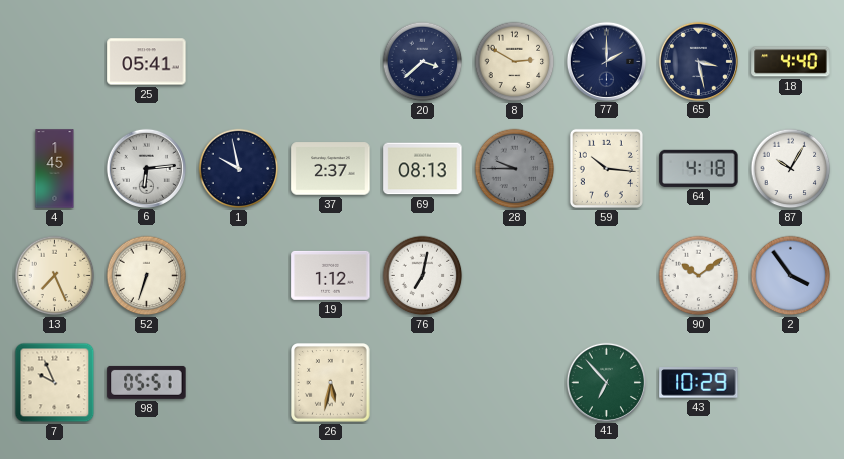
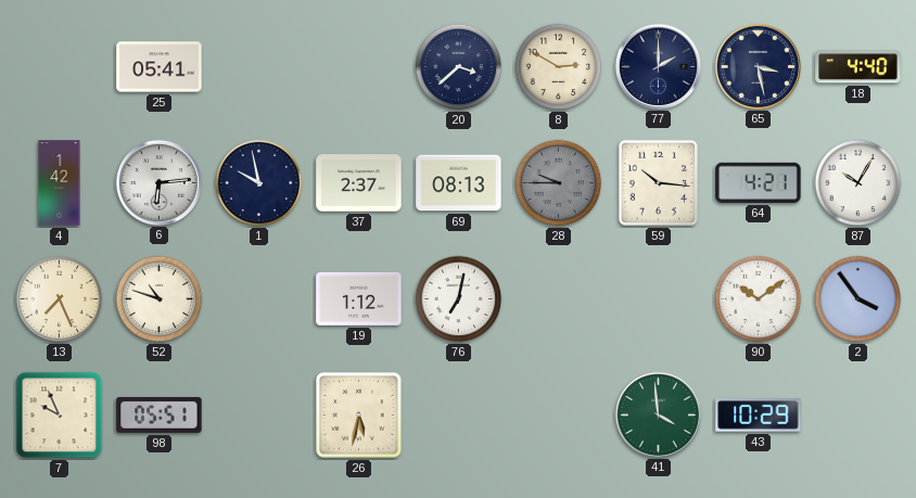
4: 1:45 -> 1:42 (60, 183)
64: 4:18 -> 4:21 (759, 182)
52: 6:33 -> 10:48 (160, 299)
41: 6:53 -> 3:59 (658, 414)
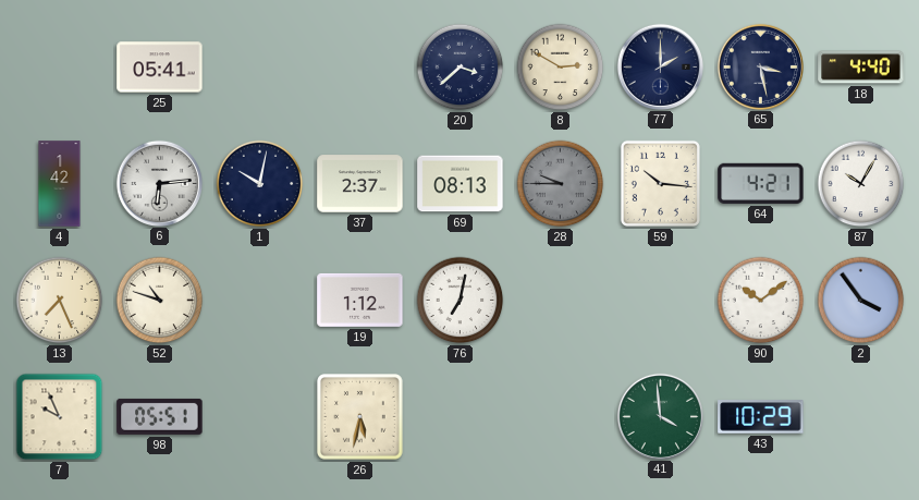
1: 9:58 -> 10:02 (260, 184)
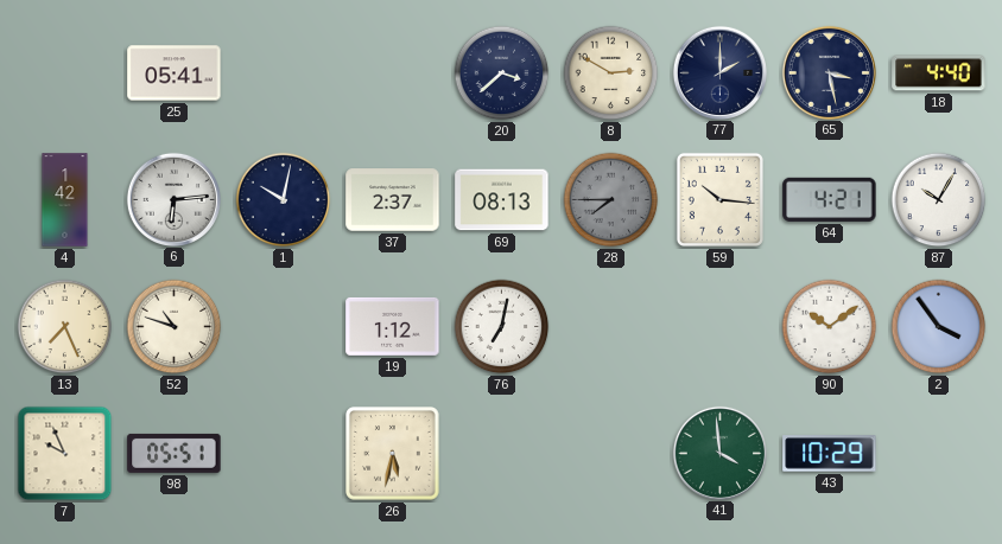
28: 9:45 -> 7:45 (611, 200)
